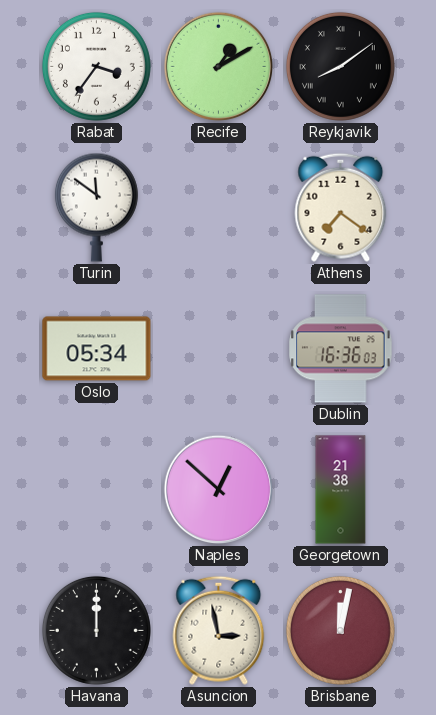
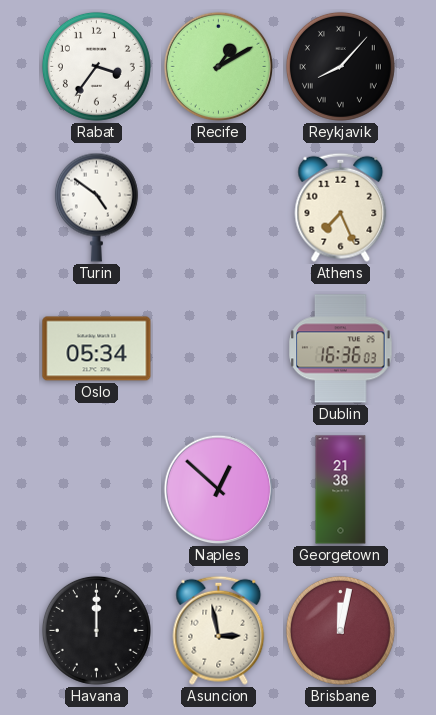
Reykjavik: 8:09 -> 8:07 (340, 66)
Turin: 11:51 -> 4:51 (96, 207)
Athens: 7:21 -> 7:26 (341, 207)
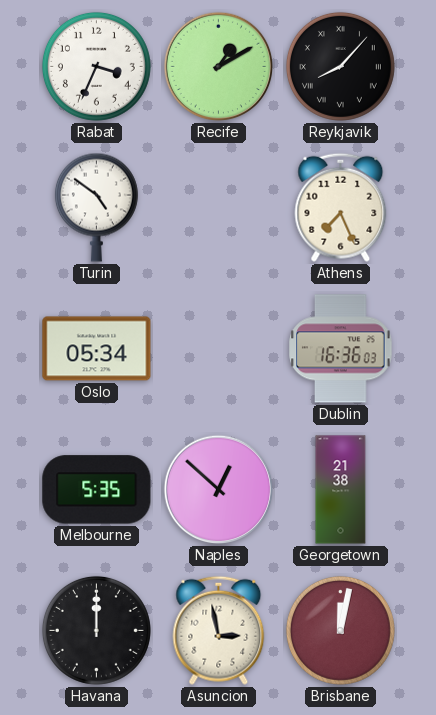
Rabat: 3:36 -> 3:34 (96, 66)
Melbourne: none -> 5:35 (97, 490)
